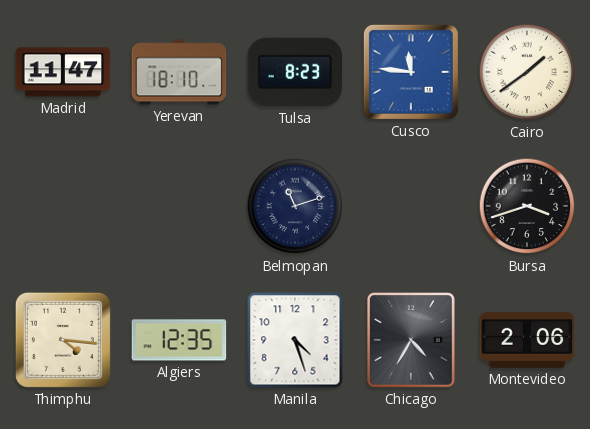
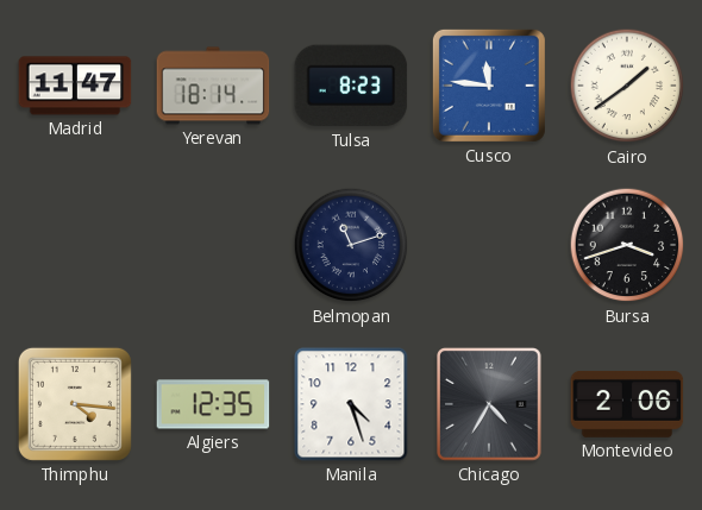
Yerevan: 18:10 -> 18:14 (213, 86)
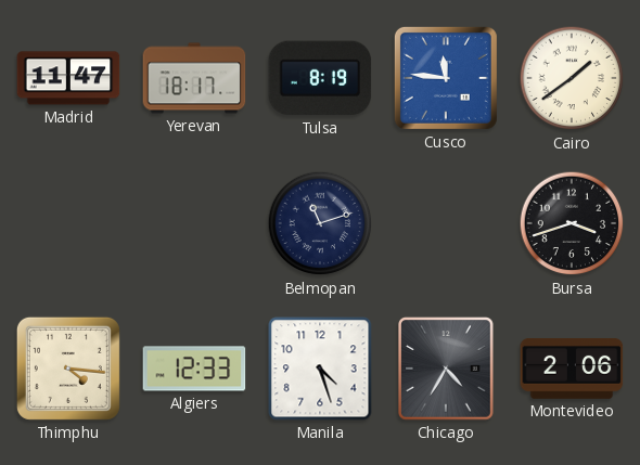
Yerevan: 18:14 -> 18:17 (194, 78)
Tulsa: 8:23 -> 8:19 (320, 78)
Algiers: 12:35 -> 12:33 (194, 369)
